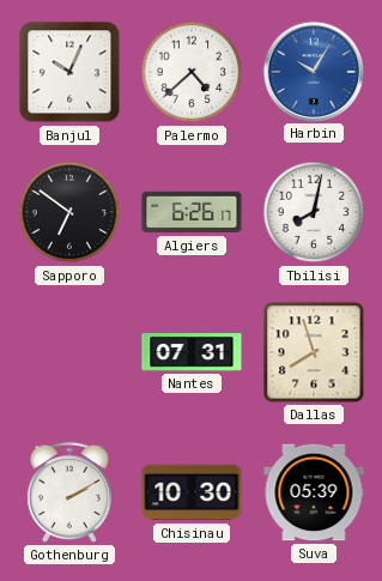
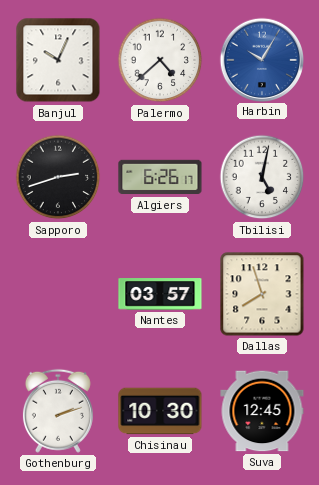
Sapporo: 6:51 -> 2:42 (58, 177)
Tbilisi: 8:02 -> 5:02 (262, 177)
Nantes: 07:31 -> 03:57 (160, 294)
Gothenburg: 2:10 -> 2:12 (58, 411)
Suva: 05:39 -> 12:45 (262, 411)
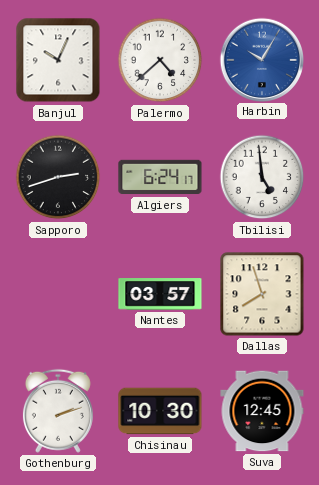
Algiers: 6:26 -> 6:24 (160, 177)
Tbilisi: 5:02 -> 4:59 (262, 177)
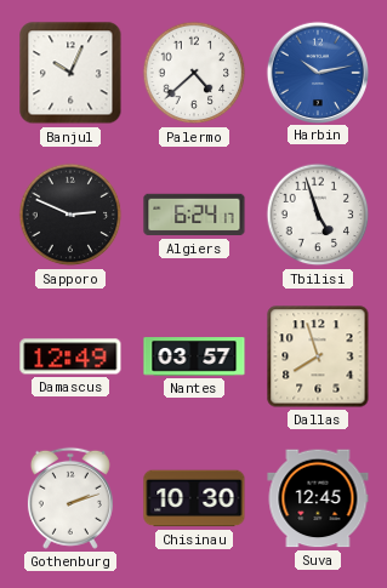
Harbin: 10:05 -> 10:13 (317, 72)
Sapporo: 2:42 -> 2:49 (70, 215)
Tbilisi: 4:59 -> 4:57 (318, 215)
Damascus: none -> 12:49 (70, 356)
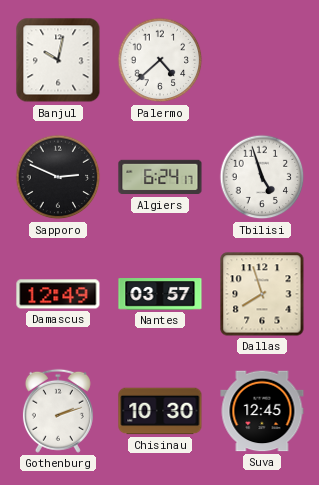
Banjul: 10:04 -> 10:02 (58, 60)
Harbin: 10:13 -> none (317, 72)
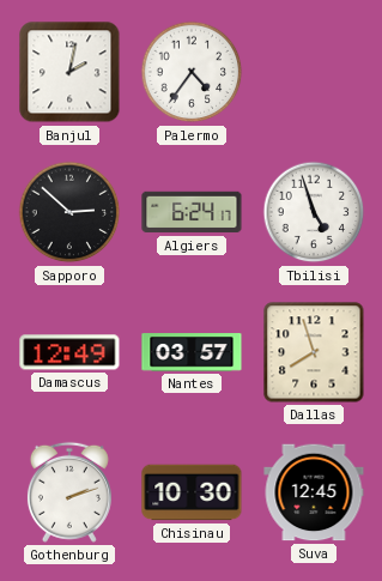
Banjul: 10:02 -> 2:02 (69, 72)
Palermo: 4:38 -> 4:36 (192, 72)
Sapporo: 2:49 -> 2:52 (69, 212)
